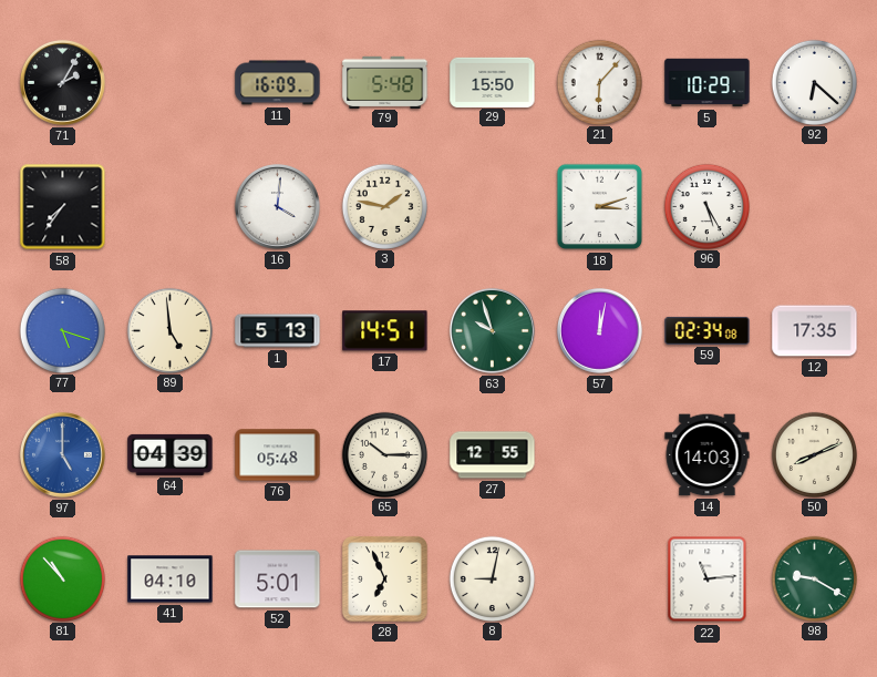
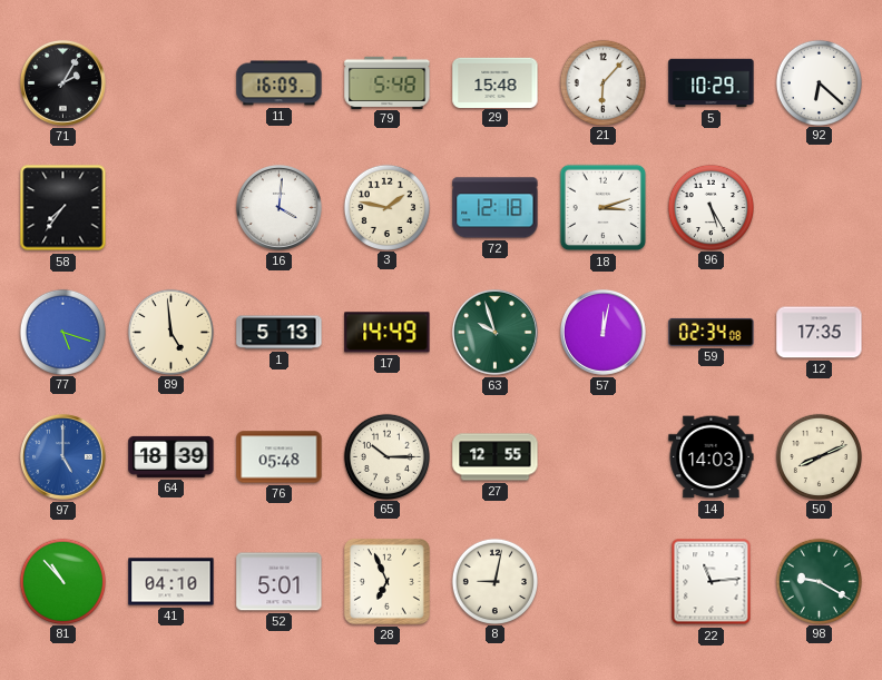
29: 15:50 -> 15:48 (496, 82)
72: none -> 12:18 (496, 208)
17: 14:51 -> 14:49 (388, 333)
64: 04:39 -> 18:39 (171, 456)
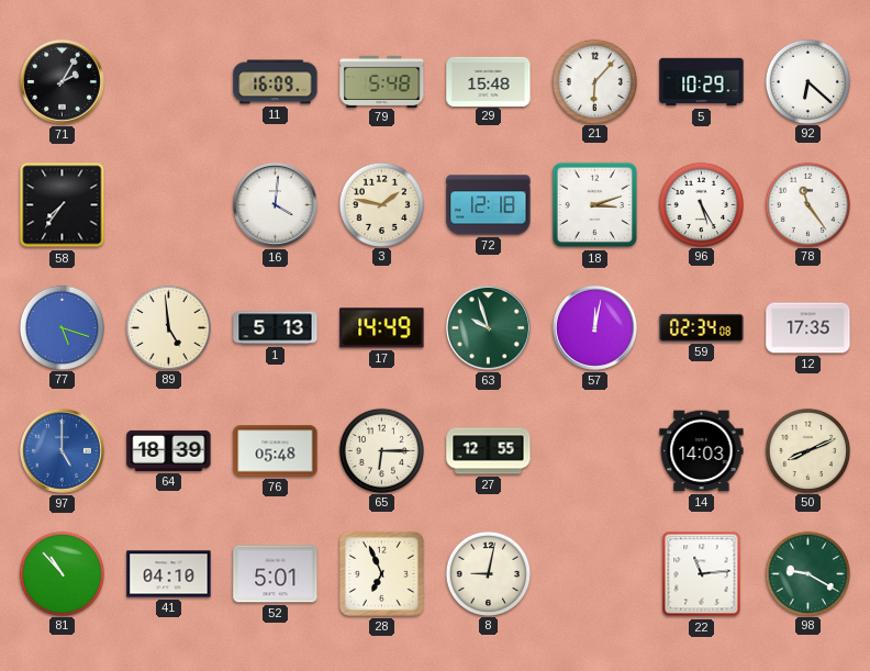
78: none -> 11:24 (807, 204)
65: 10:15 -> 6:15 (381, 450)
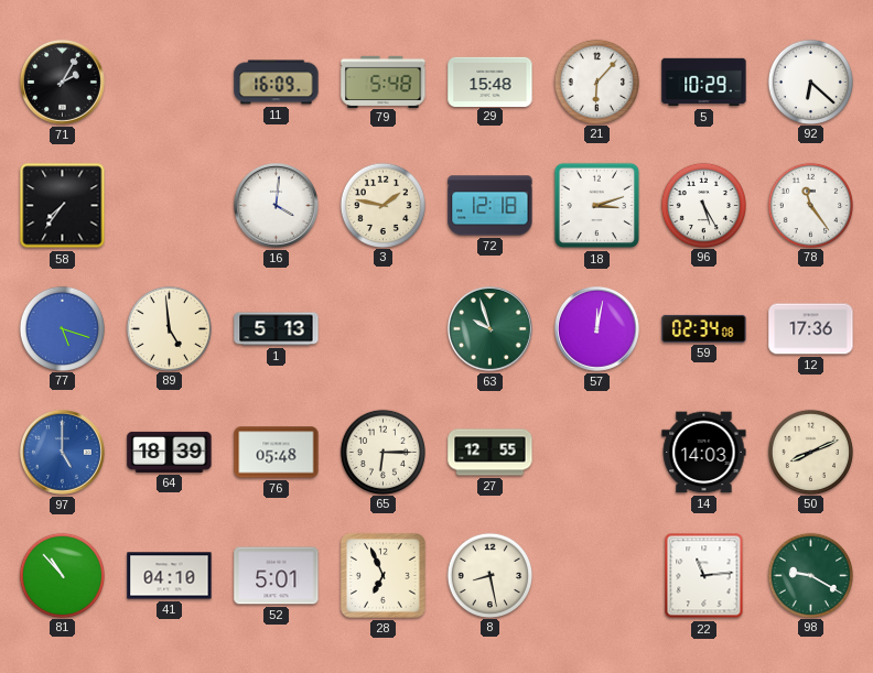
17: 14:49 -> none (382, 328)
12: 17:35 -> 17:36 (811, 329)
8: 9:02 -> 8:28 (489, 575)
